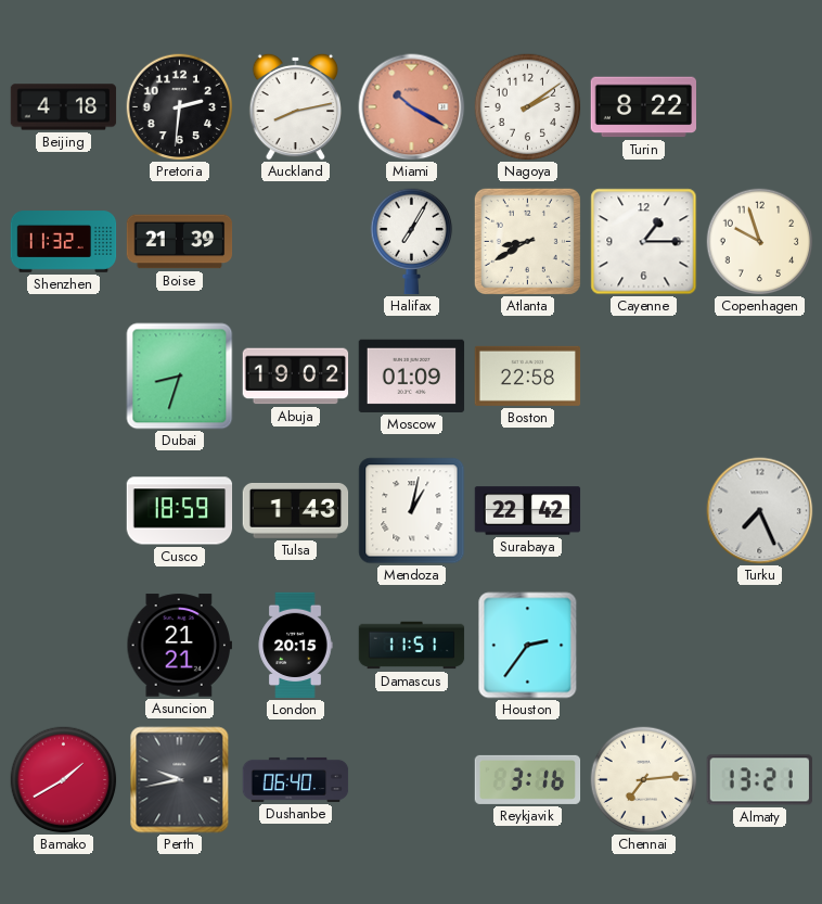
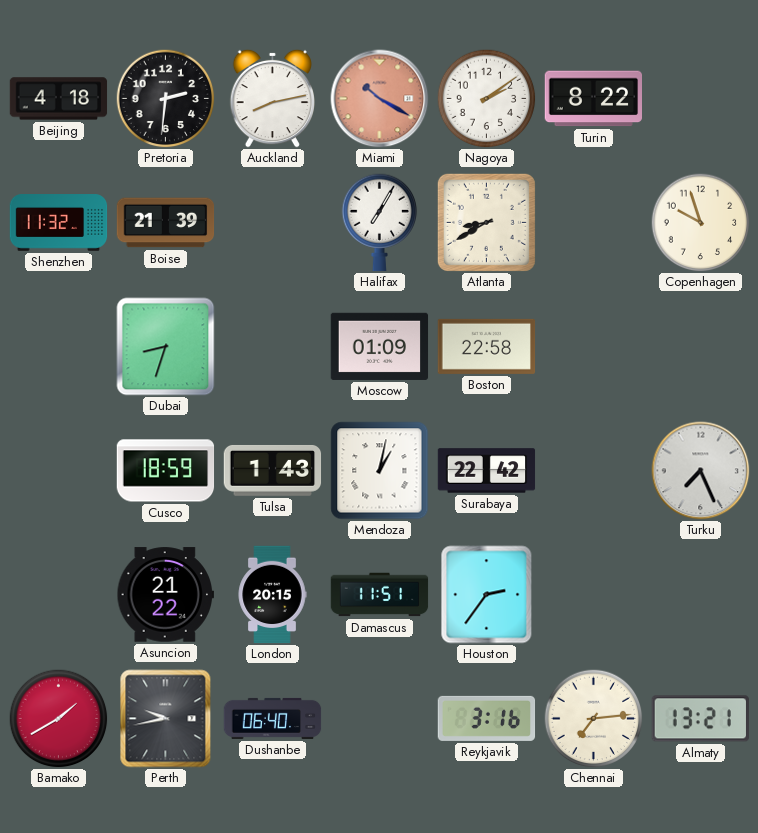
Cayenne: 1:15 -> none (644, 242)
Abuja: 19:02 -> none (296, 377)
Asuncion: 21:21 -> 21:22 (166, 595)
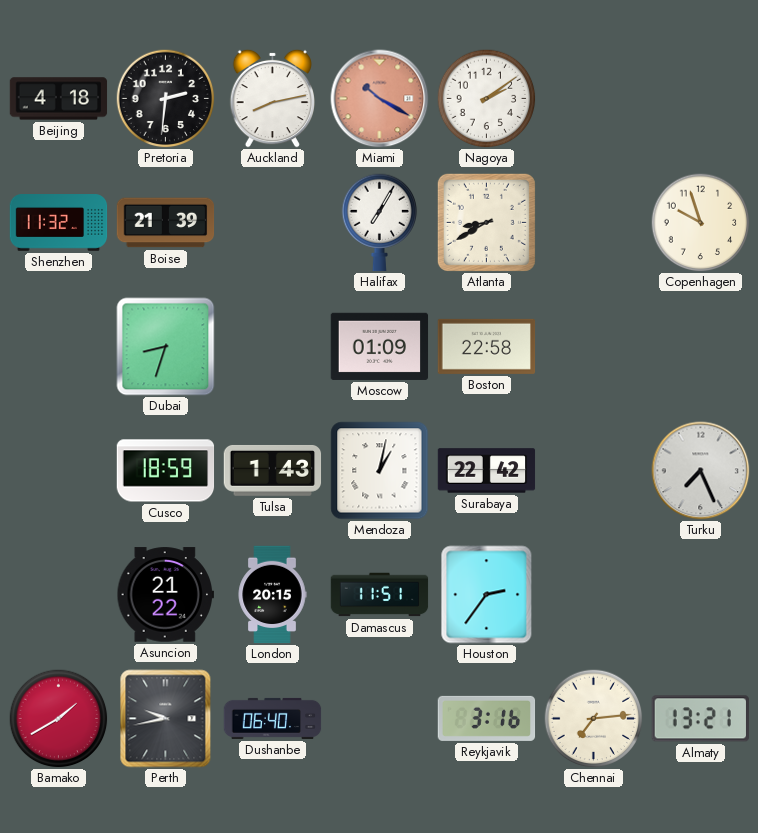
Turin: 8:22 -> none (593, 99)
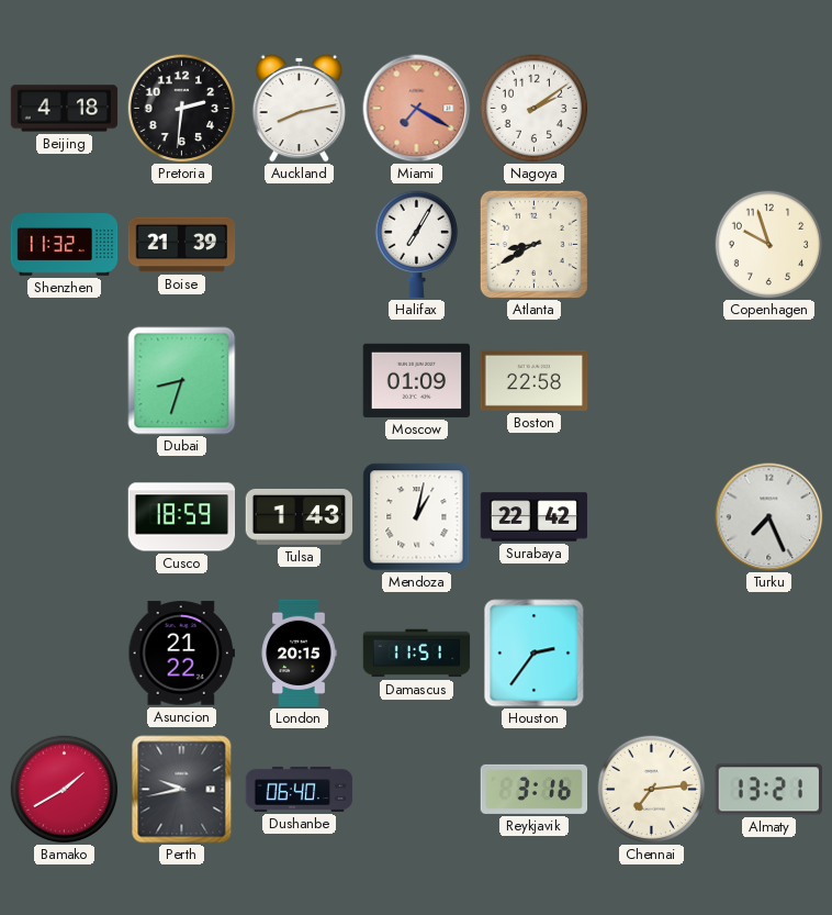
Miami: 10:20 -> 7:20 (417, 109)
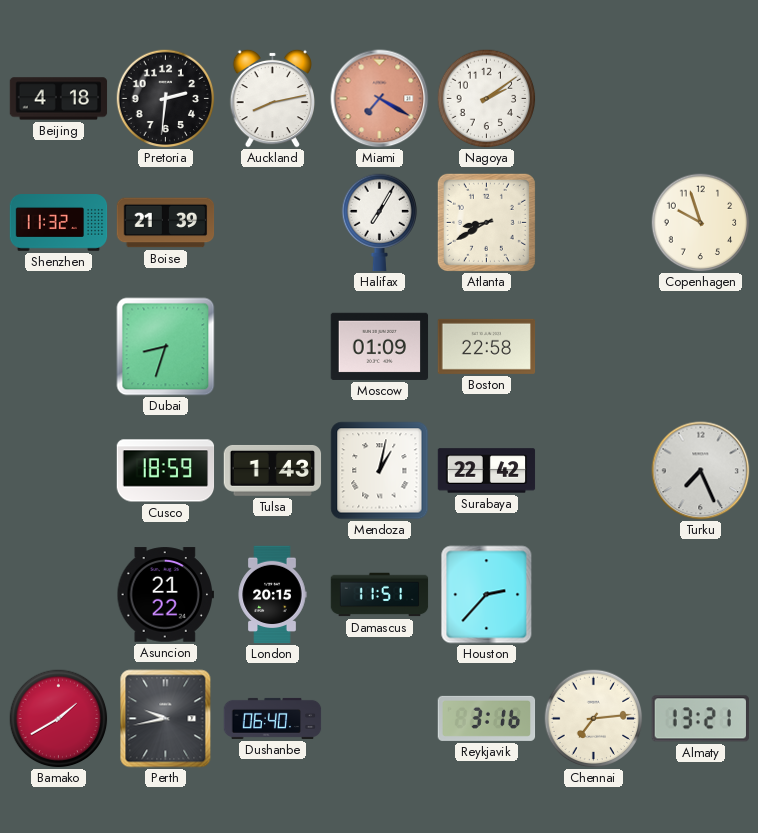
Houston: 2:36 -> 2:37 (487, 595)
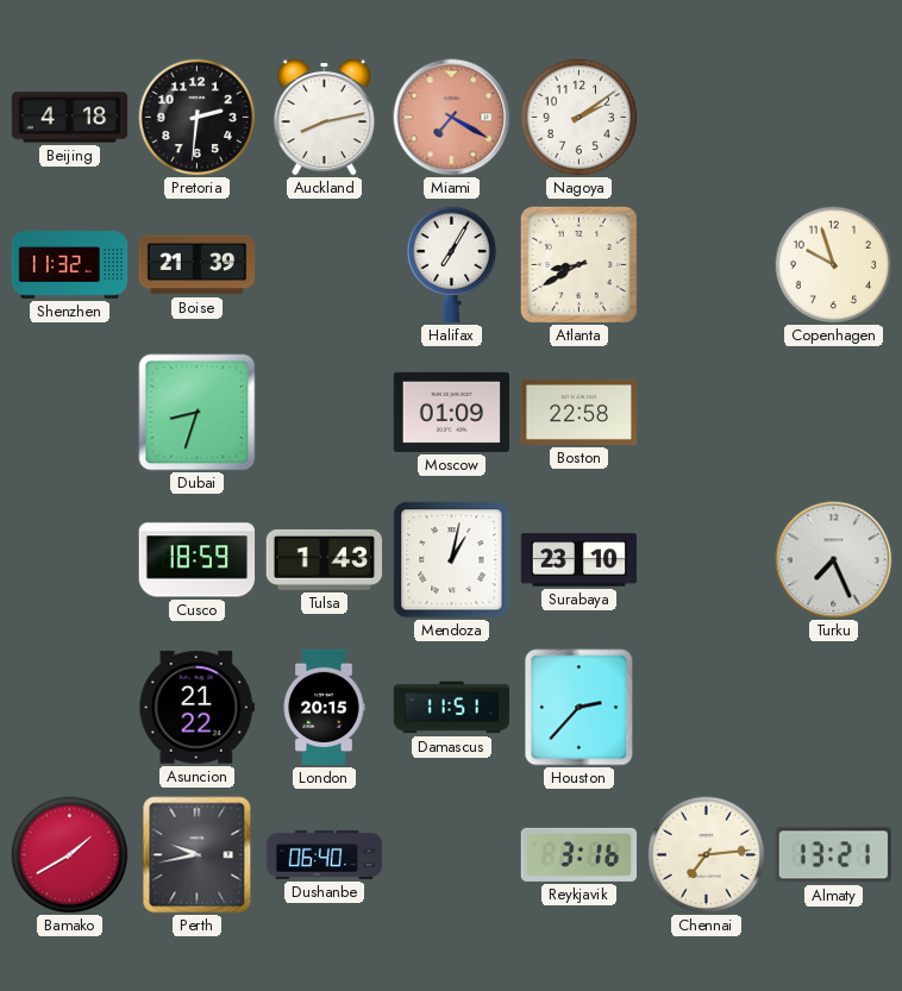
Surabaya: 22:42 -> 23:10 (580, 560)
